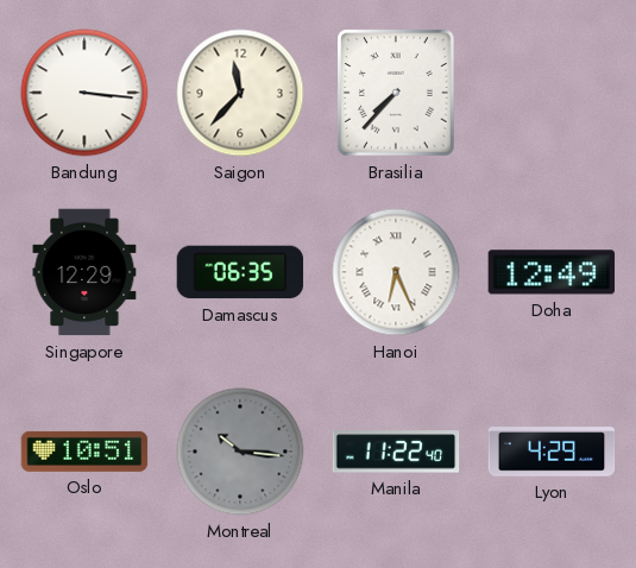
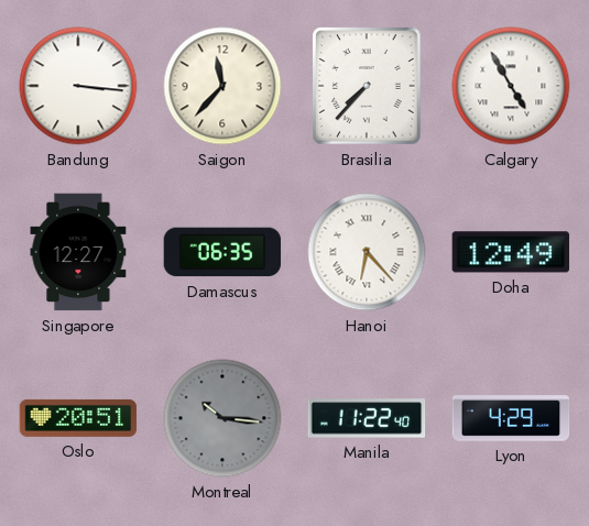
Calgary: none -> 4:55 (511, 86)
Singapore: 12:29 -> 12:27 (78, 252)
Hanoi: 6:26 -> 6:23 (367, 252)
Oslo: 10:51 -> 20:51 (78, 418)
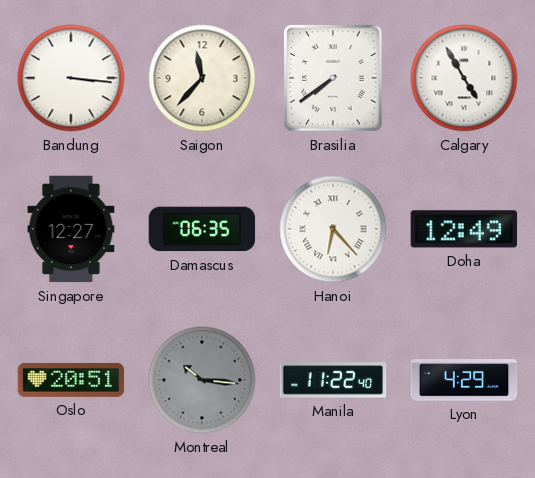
Brasilia: 7:37 -> 7:39 (333, 78)
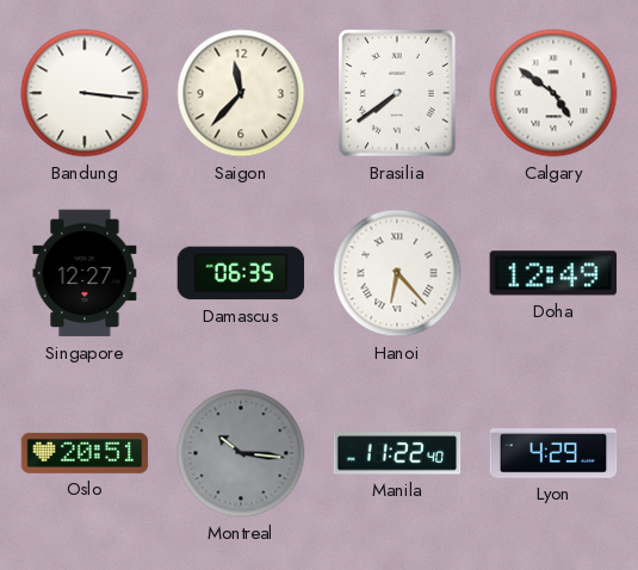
Calgary: 4:55 -> 4:51 (553, 93)
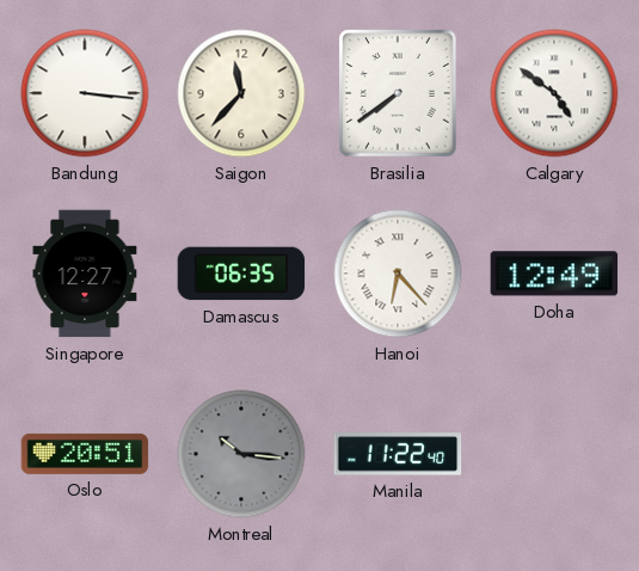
Lyon: 4:29 -> none (553, 453)
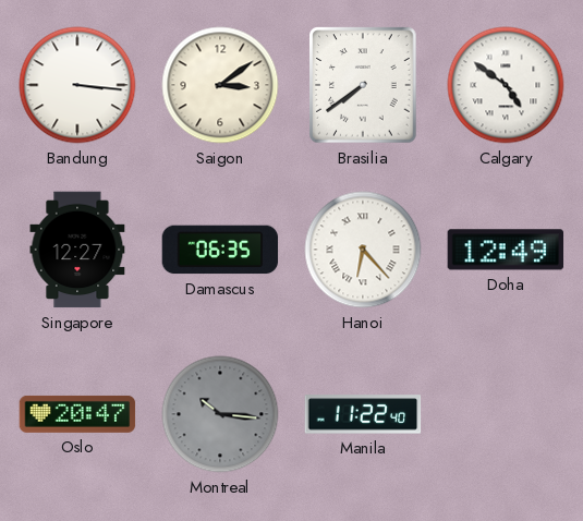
Saigon: 11:37 -> 3:09 (220, 85)
Oslo: 20:51 -> 20:47 (77, 414)
